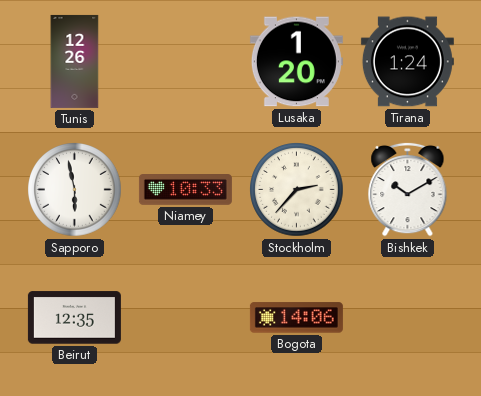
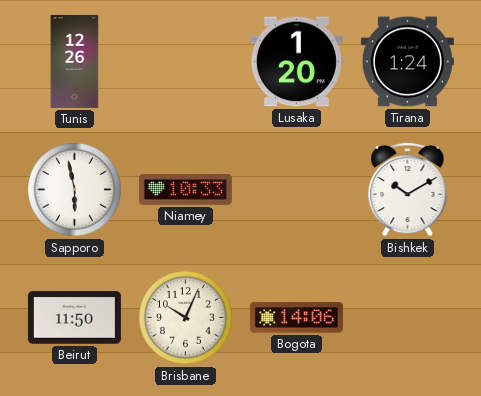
Stockholm: 2:37 -> none (297, 190)
Beirut: 12:35 -> 11:50 (74, 318)
Brisbane: none -> 10:04 (186, 318)
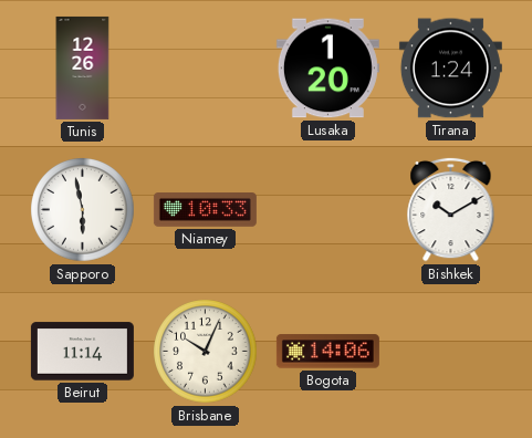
Beirut: 11:50 -> 11:14 (82, 352)
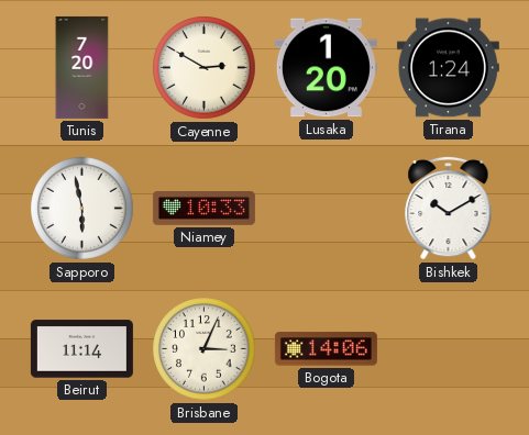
Tunis: 12:26 -> 7:20 (82, 67)
Cayenne: none -> 2:50 (205, 68)
Brisbane: 10:04 -> 3:04 (205, 349)
